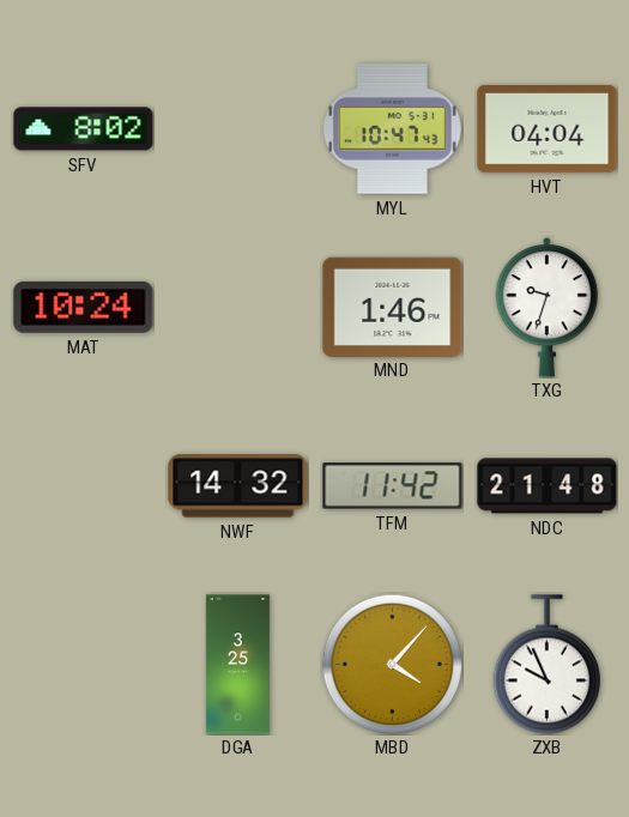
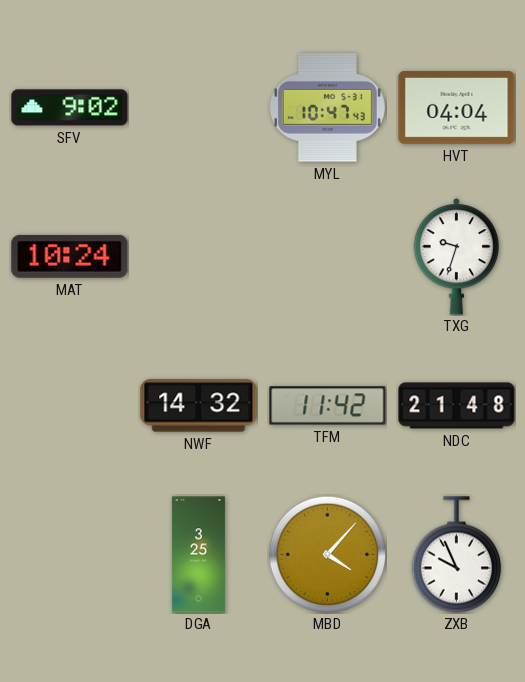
SFV: 8:02 -> 9:02 (70, 108)
MND: 1:46 -> none (393, 307)
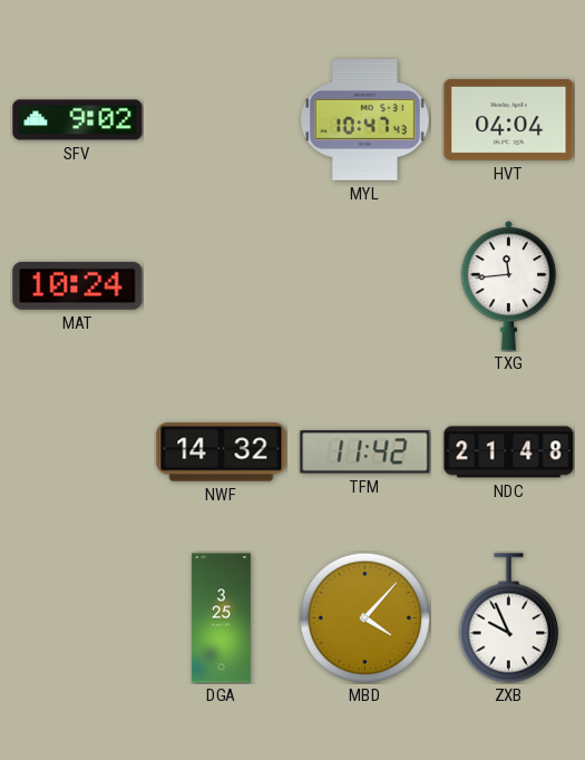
TXG: 9:33 -> 11:44 (509, 285)
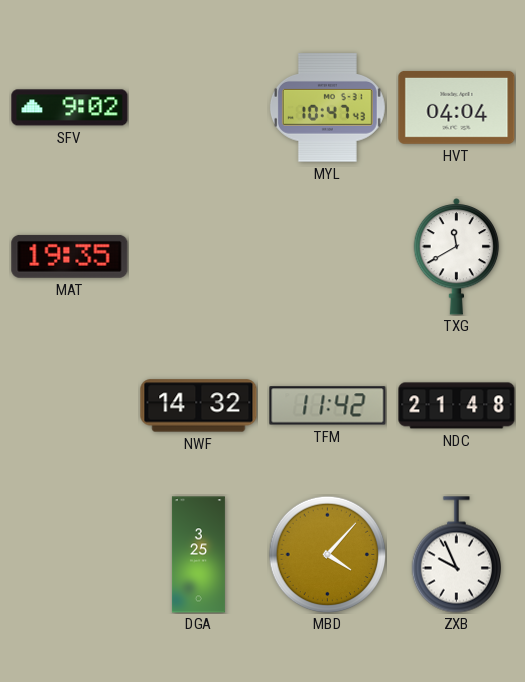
MAT: 10:24 -> 19:35 (70, 256)
TXG: 11:44 -> 11:40 (457, 256)
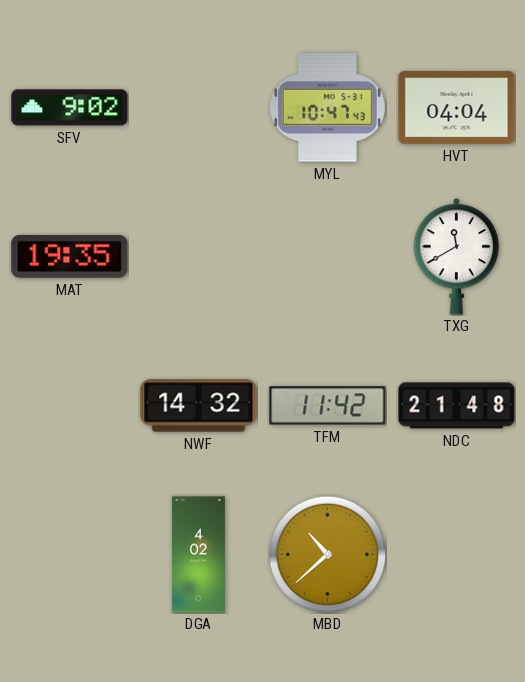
DGA: 3:25 -> 4:02 (198, 555)
MBD: 4:07 -> 10:38 (327, 554)
ZXB: 9:56 -> none (456, 555)
